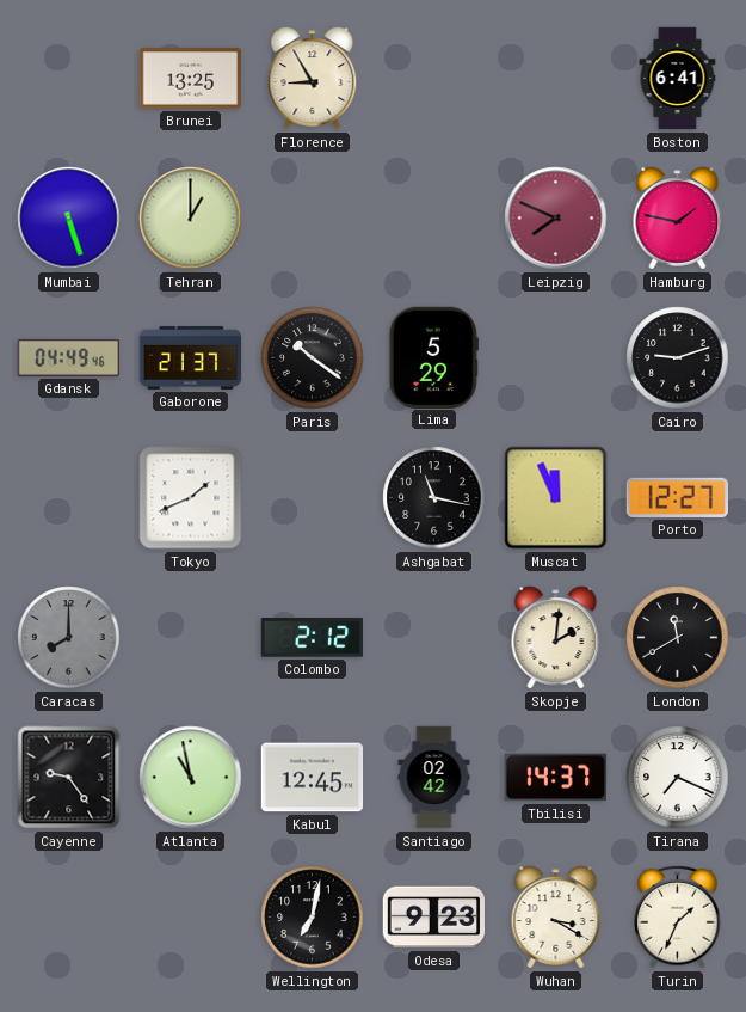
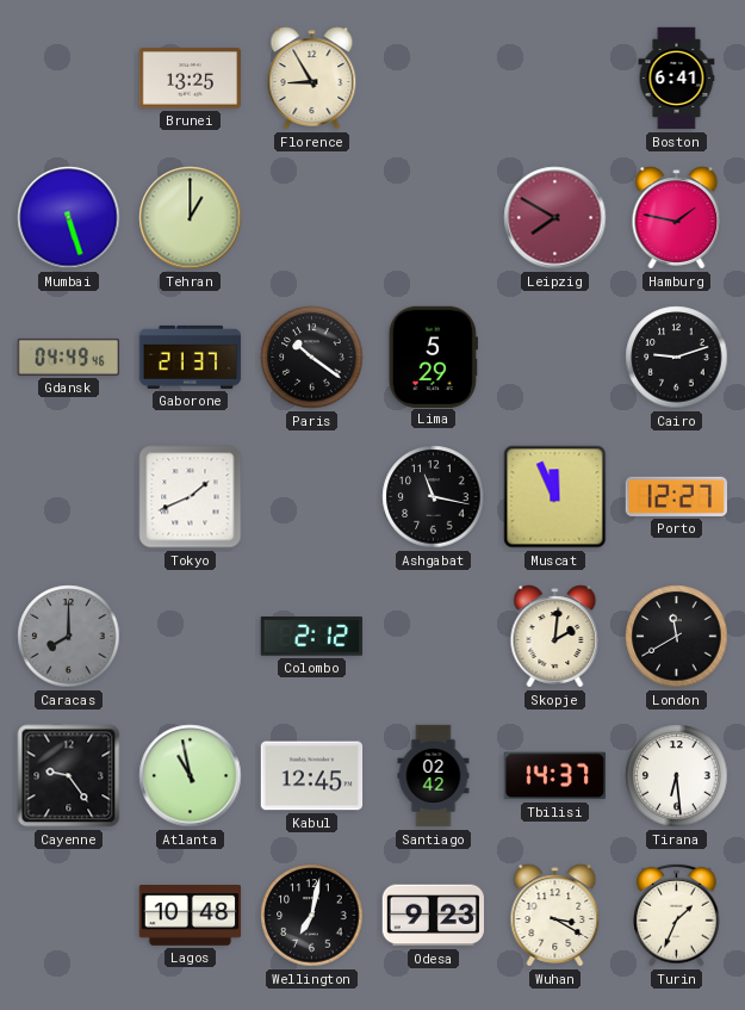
Leipzig: 7:49 -> 7:50 (555, 218)
Tirana: 7:19 -> 6:29 (677, 776)
Lagos: none -> 10:48 (191, 916)
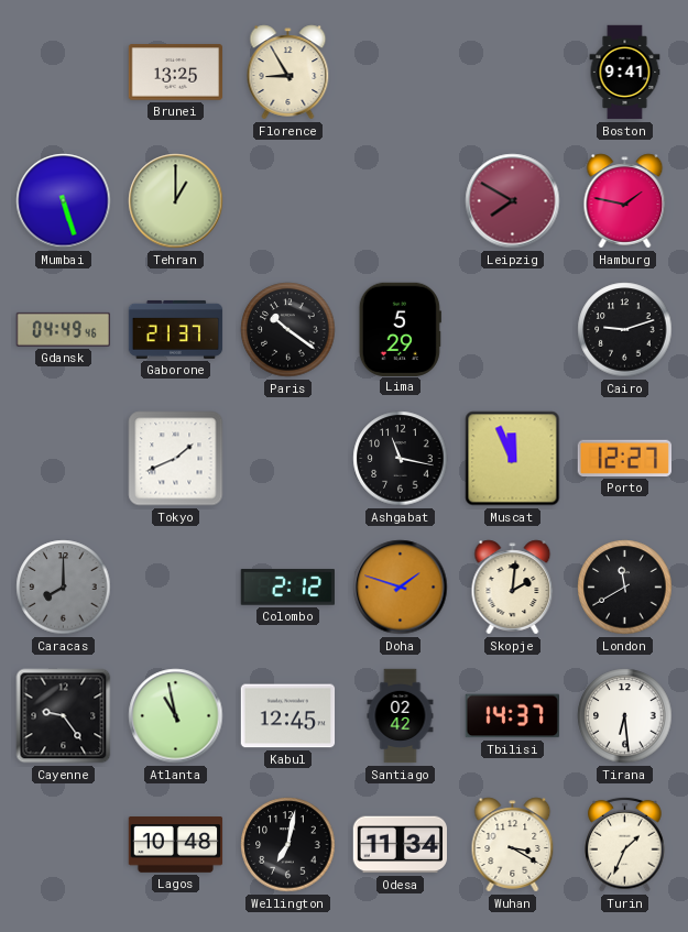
Boston: 6:41 -> 9:41 (625, 73)
Doha: none -> 1:48 (401, 588)
Odesa: 9:23 -> 11:34 (401, 845)
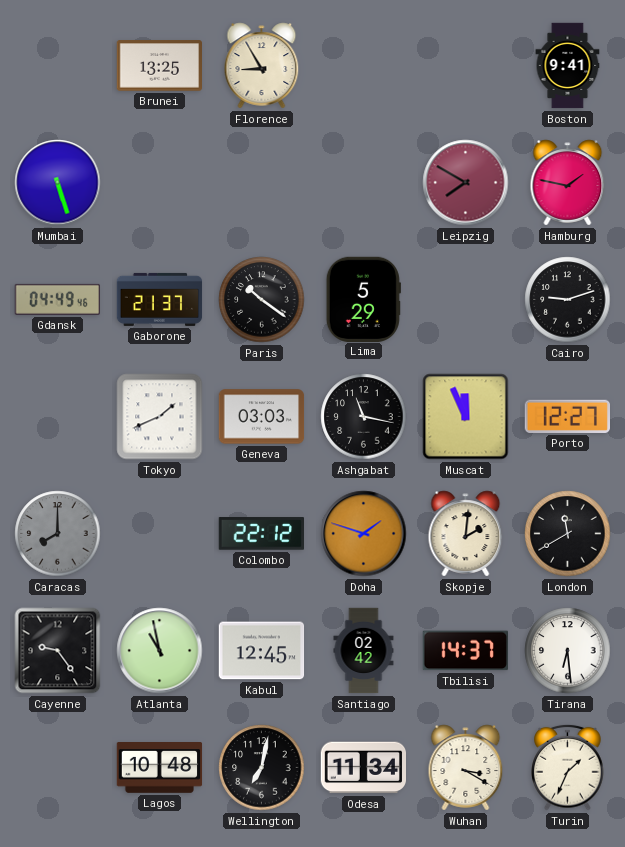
Tehran: 1:00 -> none (176, 201)
Geneva: none -> 03:03 (262, 417)
Colombo: 2:12 -> 22:12 (261, 534)
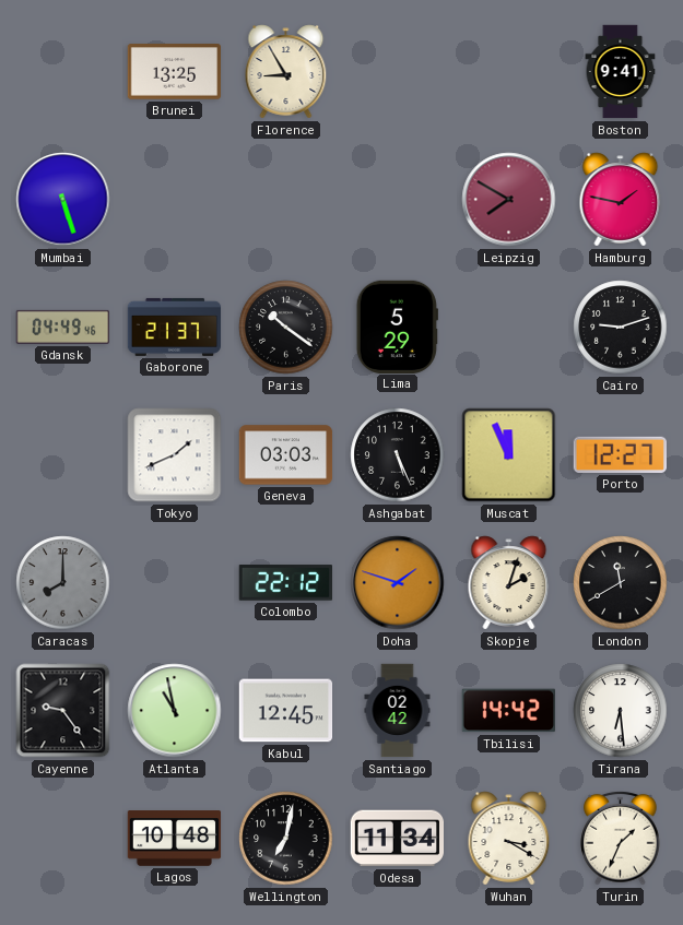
Ashgabat: 11:17 -> 5:26 (398, 455)
Skopje: 2:01 -> 2:03 (509, 583)
Tbilisi: 14:37 -> 14:42 (508, 711)
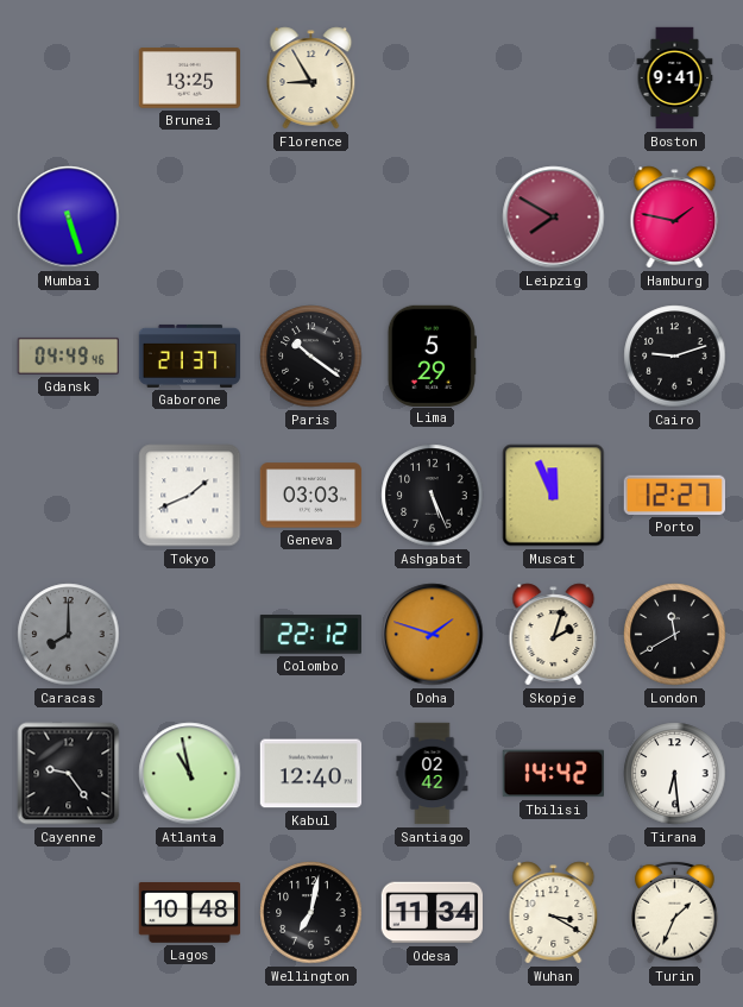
Kabul: 12:45 -> 12:40 (311, 774)
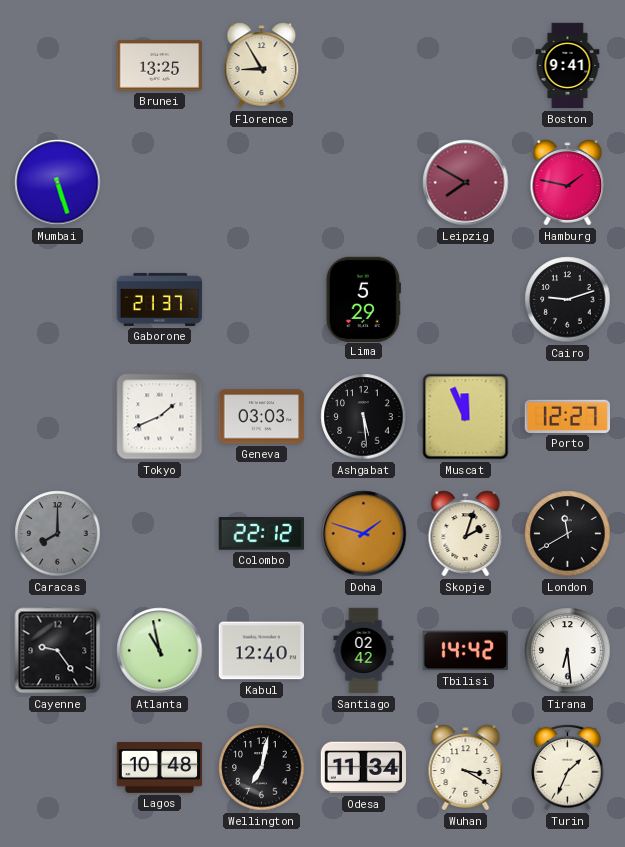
Gdansk: 04:49 -> none (68, 355)
Paris: 10:21 -> none (311, 357)
Ashgabat: 5:26 -> 5:29 (364, 417)
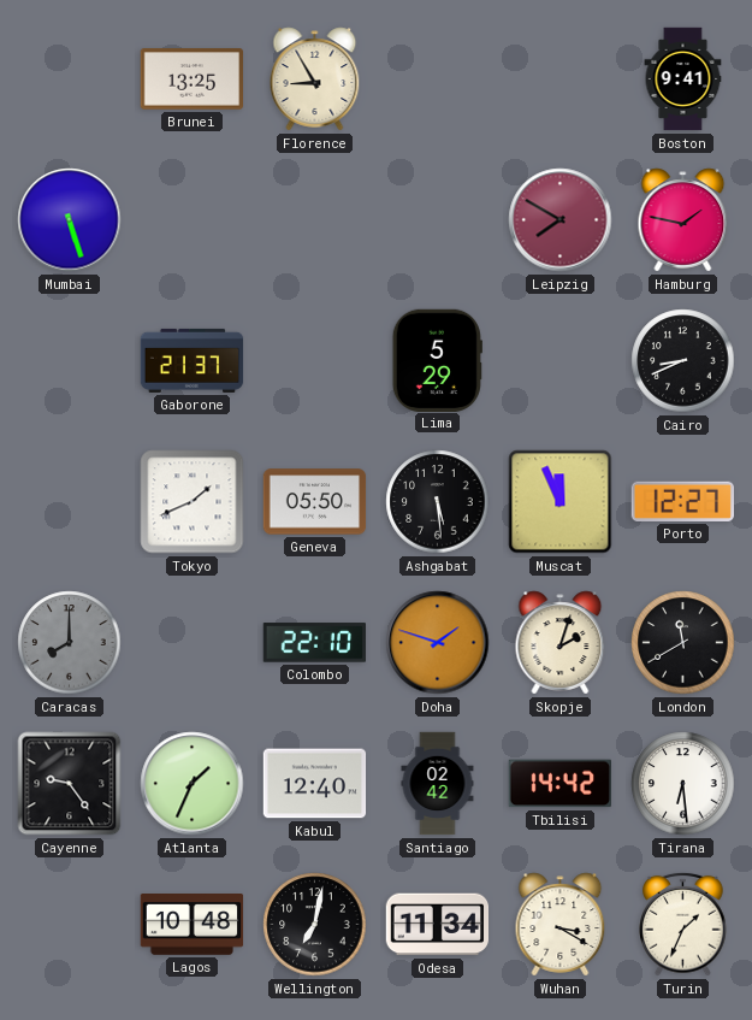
Cairo: 9:12 -> 8:41 (683, 361)
Geneva: 03:03 -> 05:50 (315, 502)
Colombo: 22:12 -> 22:10 (314, 643)
Atlanta: 10:58 -> 1:34 (193, 784)
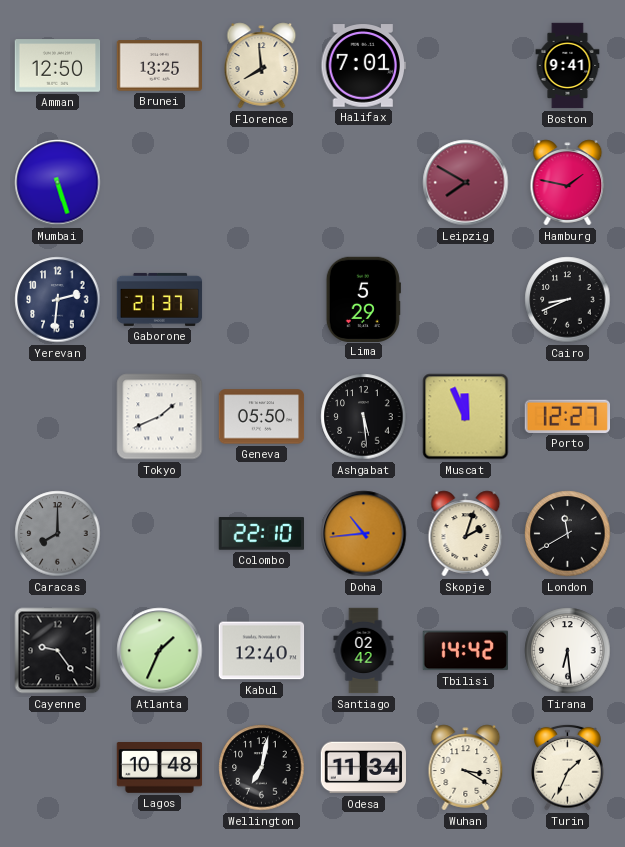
Amman: none -> 12:50 (58, 66)
Florence: 8:55 -> 7:59 (262, 66)
Halifax: none -> 7:01 (363, 66)
Yerevan: none -> 2:31 (58, 300)
Doha: 1:48 -> 10:44 (364, 534)
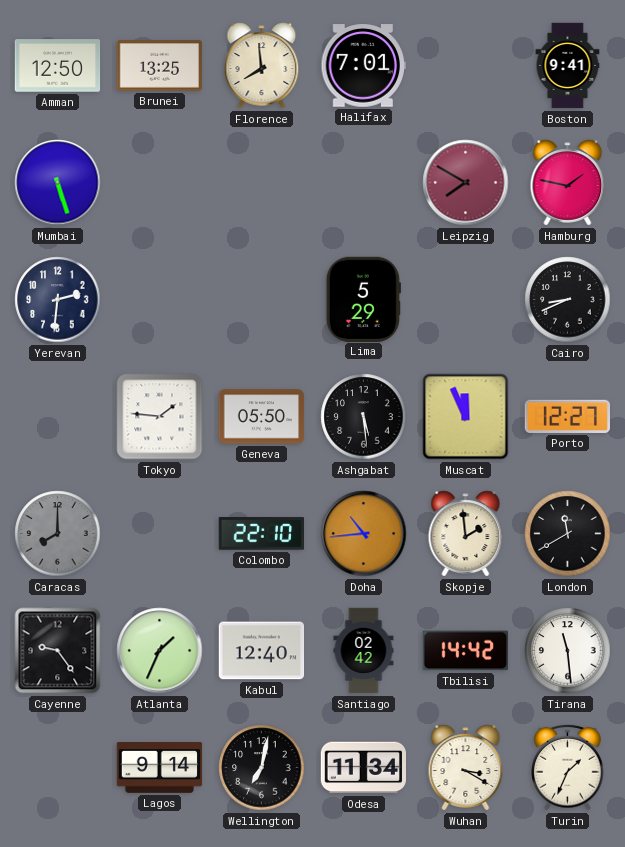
Gaborone: 21:37 -> none (160, 299)
Tokyo: 1:41 -> 1:46 (160, 417)
Skopje: 2:03 -> 1:59 (466, 534)
Tirana: 6:29 -> 11:29 (568, 651)
Lagos: 10:48 -> 9:14 (160, 768)
